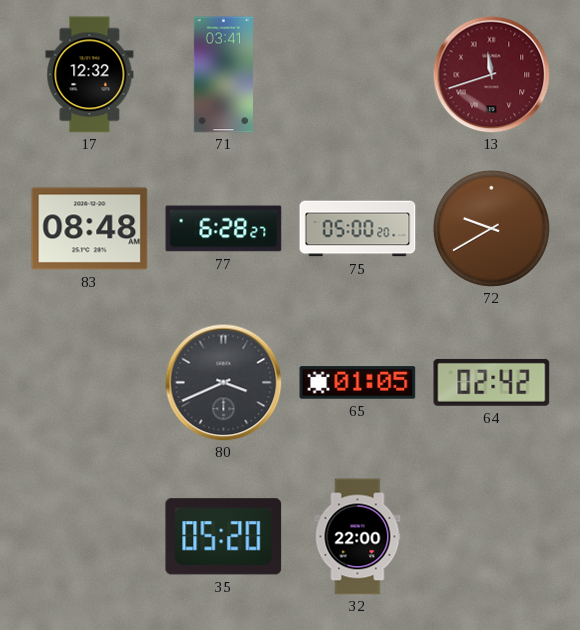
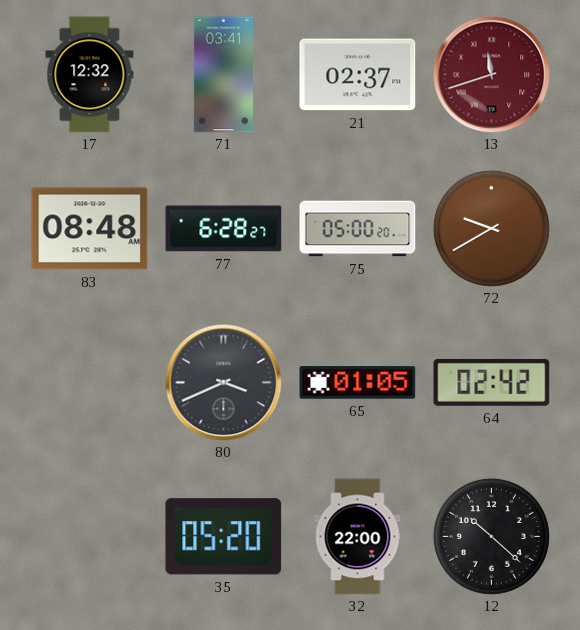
21: none -> 02:37 (358, 75)
12: none -> 10:22 (491, 536)
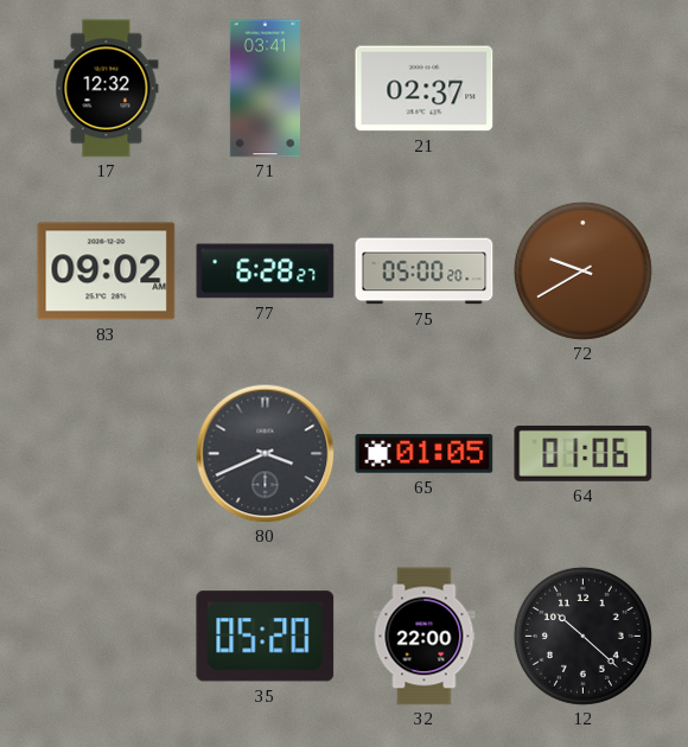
13: 11:42 -> none (491, 74)
83: 08:48 -> 09:02 (107, 272)
64: 02:42 -> 01:06 (584, 453)
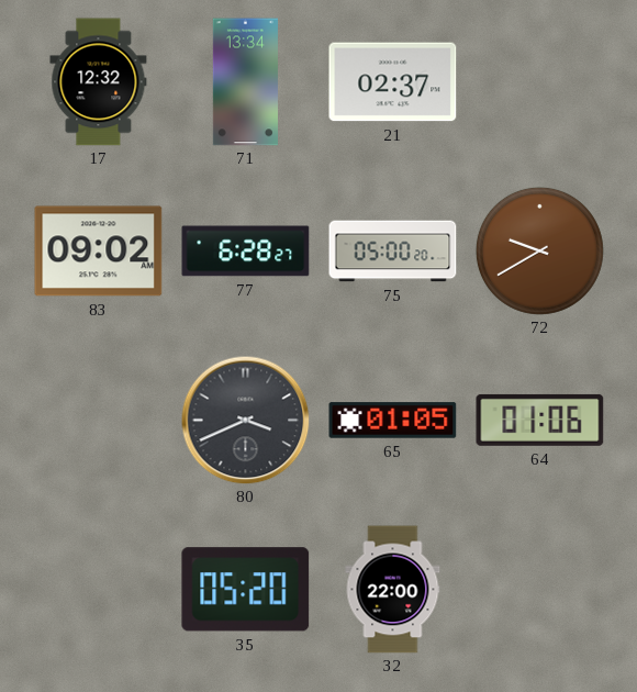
71: 03:41 -> 13:34 (245, 82)
12: 10:22 -> none (582, 636)
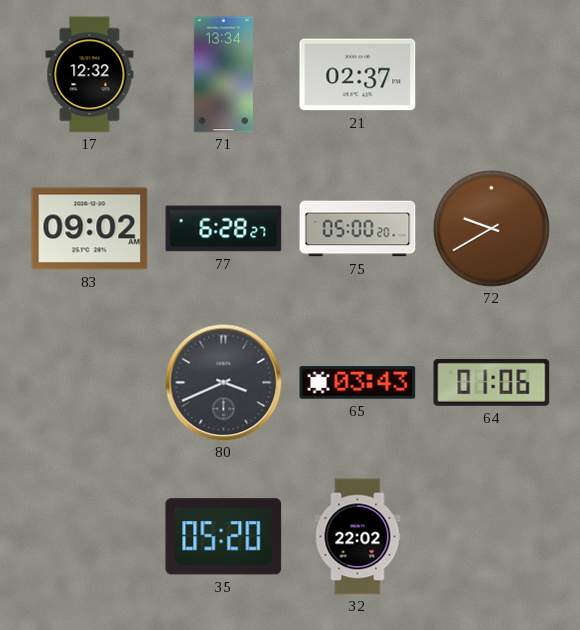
65: 01:05 -> 03:43 (358, 383)
32: 22:00 -> 22:02 (358, 537)
